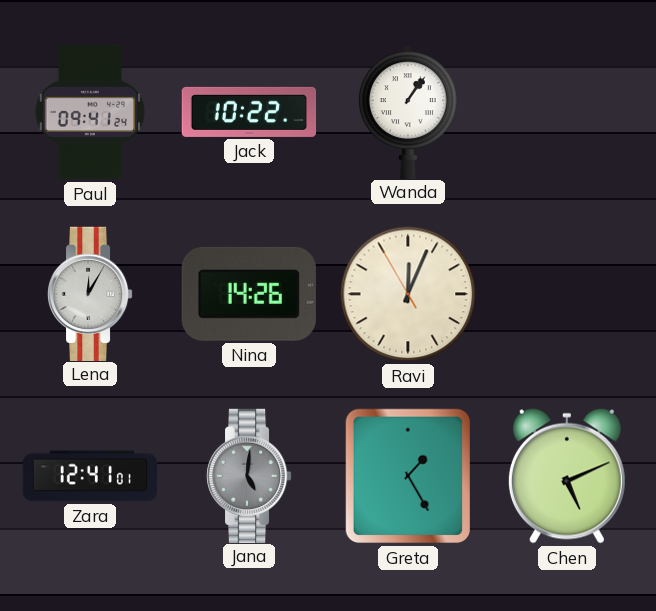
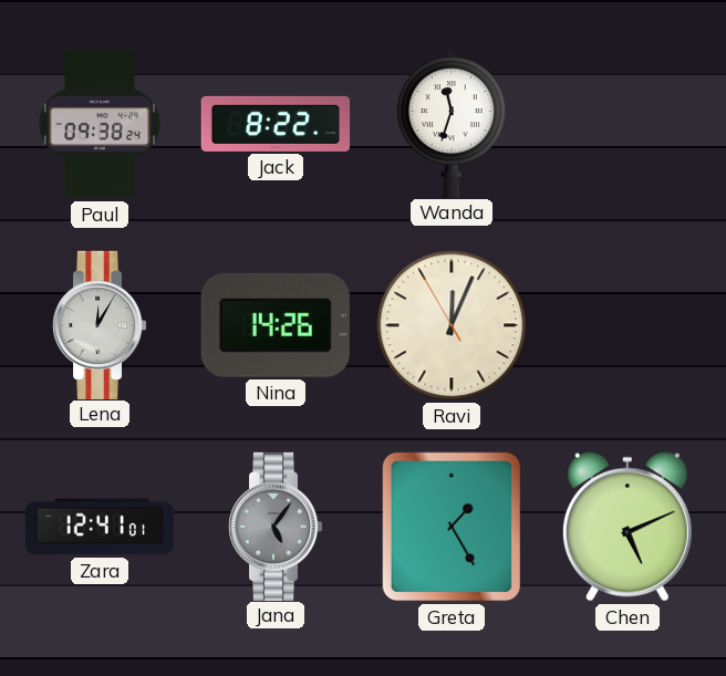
Paul: 09:41 -> 09:38 (100, 124)
Jack: 10:22 -> 8:22 (276, 124)
Wanda: 1:06 -> 11:33 (452, 123)
Jana: 5:01 -> 5:06 (276, 526)
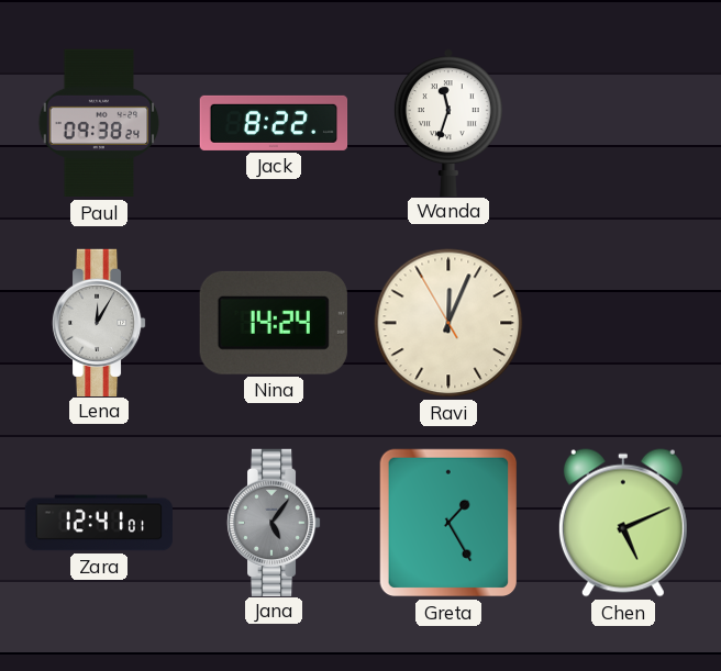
Nina: 14:26 -> 14:24 (274, 323)
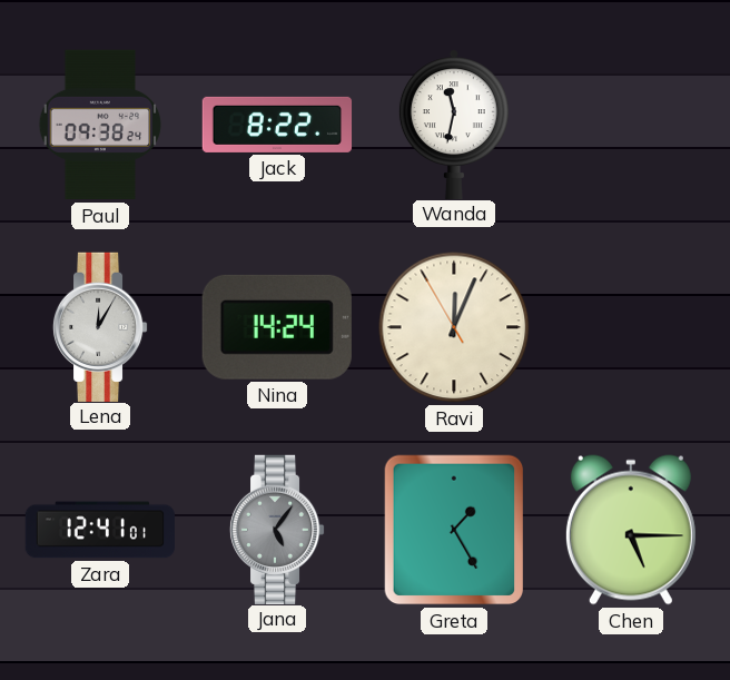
Wanda: 11:33 -> 11:32 (454, 124)
Chen: 5:11 -> 5:15 (631, 530)
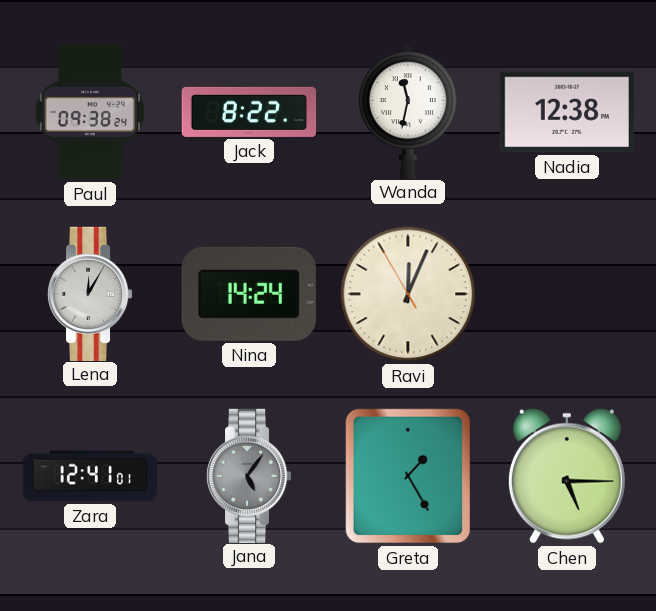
Nadia: none -> 12:38 (567, 112)
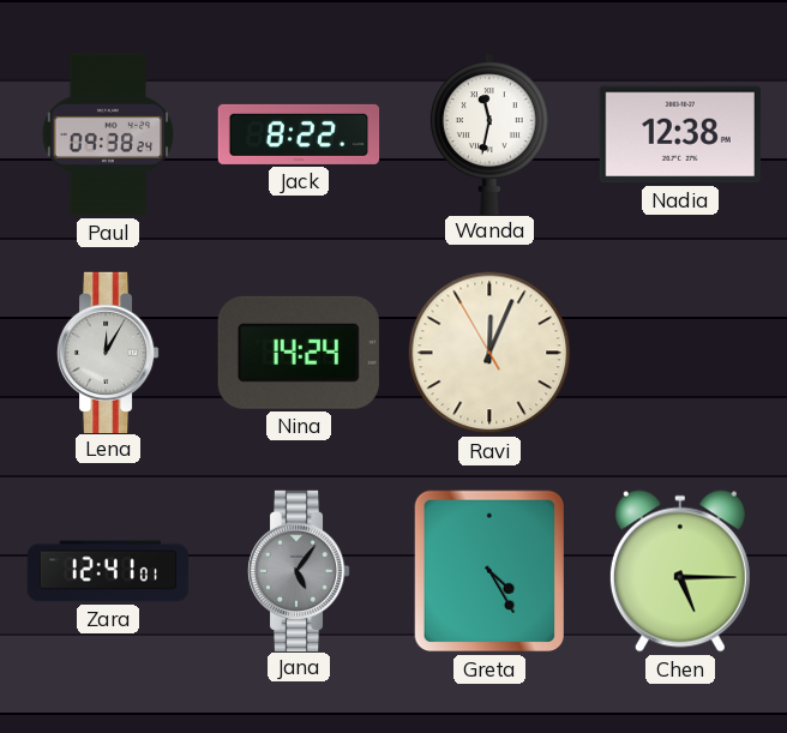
Greta: 1:25 -> 4:25 (488, 571)
